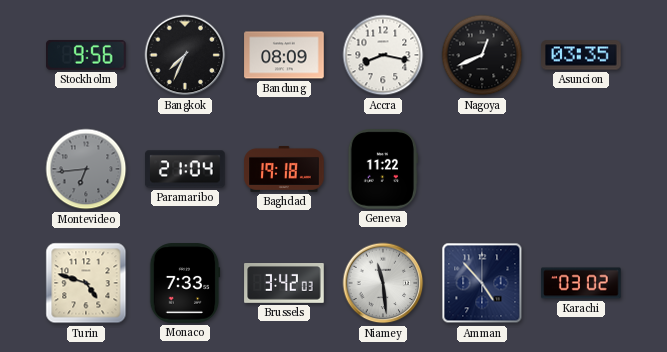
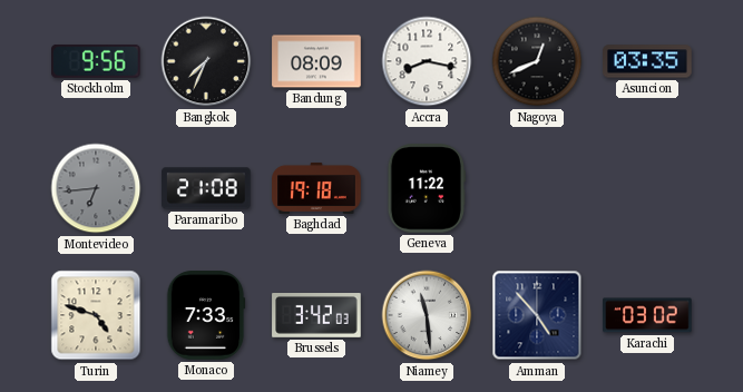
Paramaribo: 21:04 -> 21:08 (206, 188)
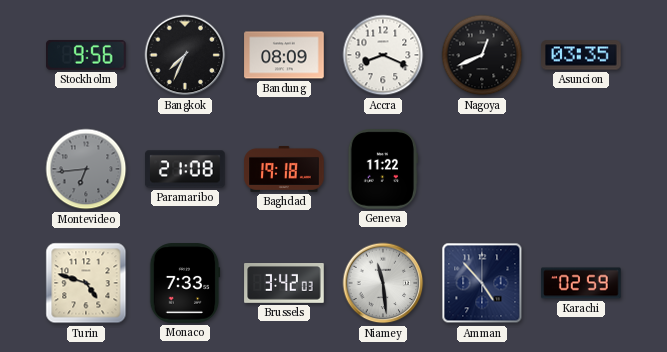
Accra: 8:17 -> 8:19 (383, 55)
Karachi: 03:02 -> 02:59 (581, 283)
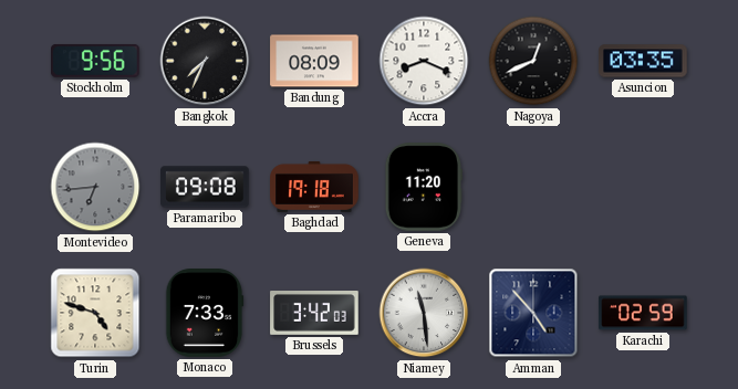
Paramaribo: 21:08 -> 09:08 (205, 187)
Geneva: 11:22 -> 11:20 (423, 187)
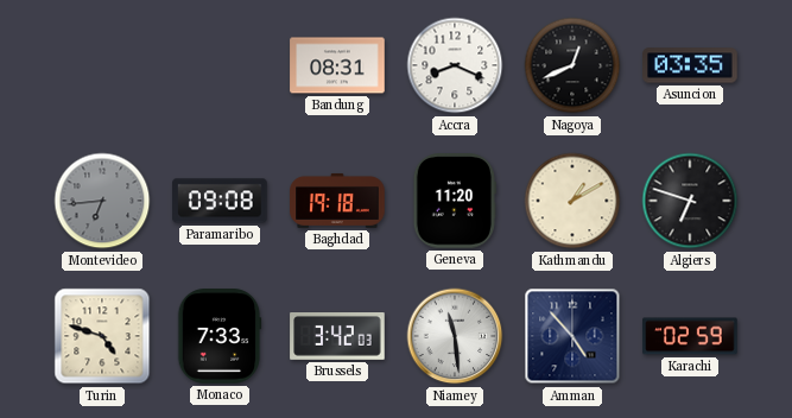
Stockholm: 9:56 -> none (96, 61)
Bangkok: 7:34 -> none (205, 61)
Bandung: 08:09 -> 08:31 (337, 65)
Kathmandu: none -> 1:10 (572, 201)
Algiers: none -> 6:48 (690, 201)
